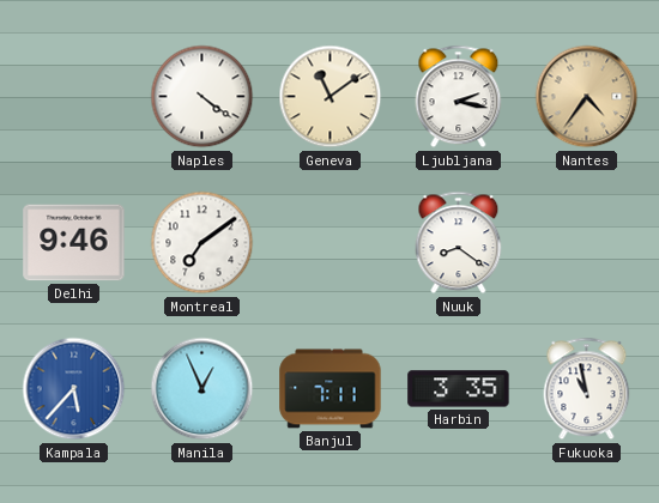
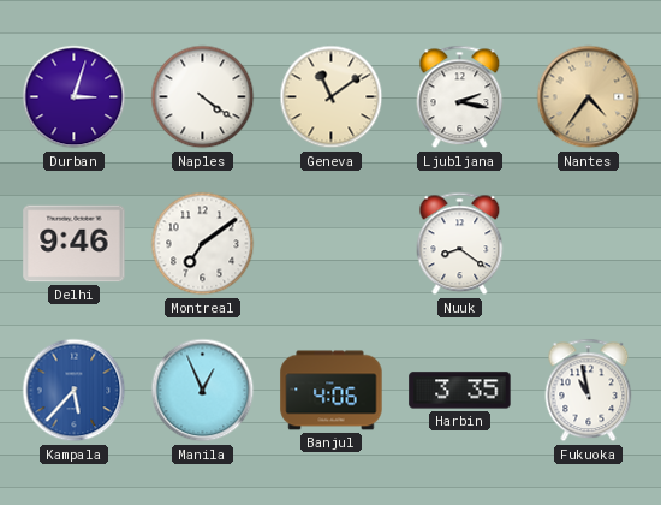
Durban: none -> 3:03 (75, 97)
Banjul: 7:11 -> 4:06 (332, 391)
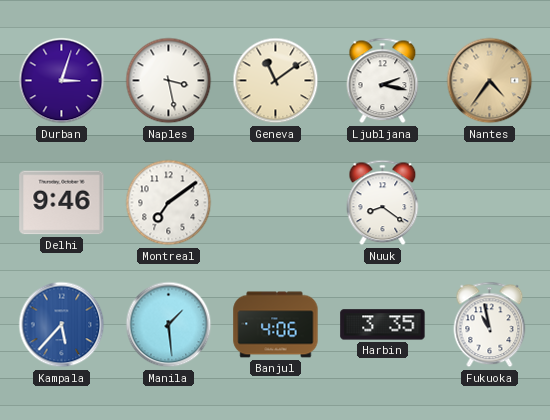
Naples: 4:21 -> 3:28 (169, 81)
Manila: 12:56 -> 1:29 (169, 325)
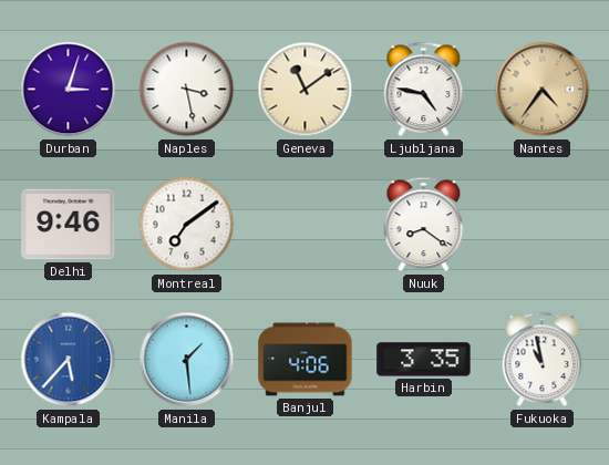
Ljubljana: 2:17 -> 4:47 (424, 90)
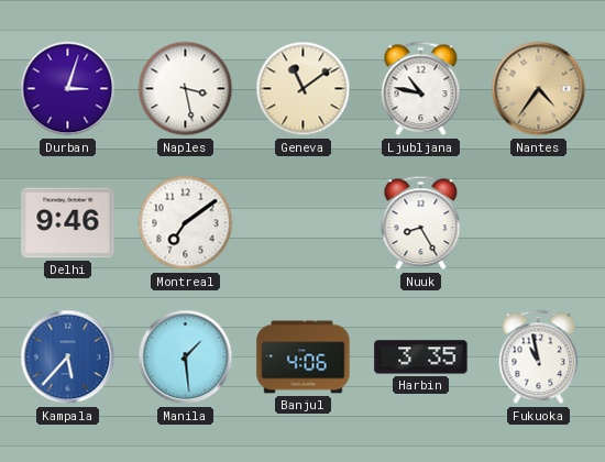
Ljubljana: 4:47 -> 10:47 (421, 89)
Nuuk: 8:21 -> 8:25 (421, 223)
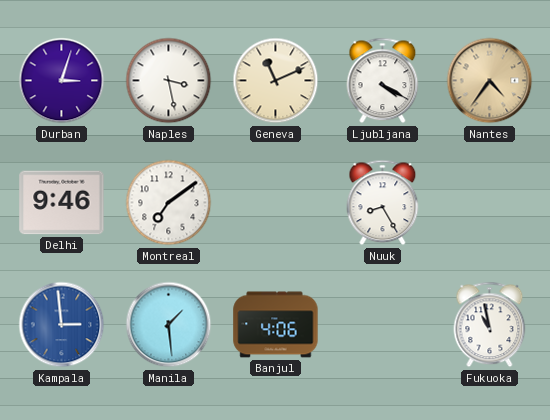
Geneva: 11:09 -> 11:11 (276, 81)
Ljubljana: 10:47 -> 4:20 (383, 81)
Kampala: 5:37 -> 2:59 (62, 325)
Harbin: 3:35 -> none (421, 358)
